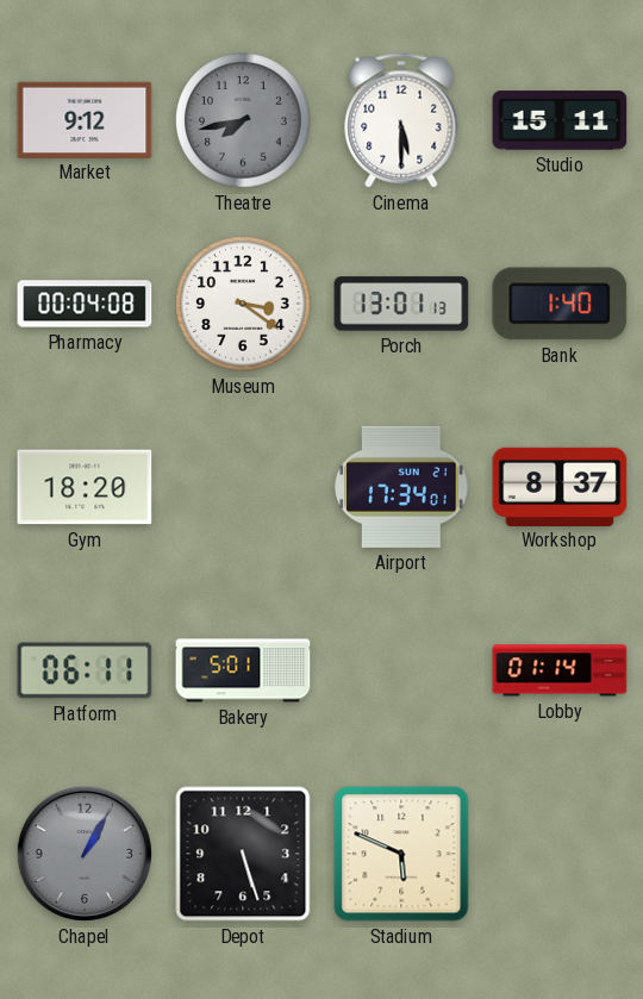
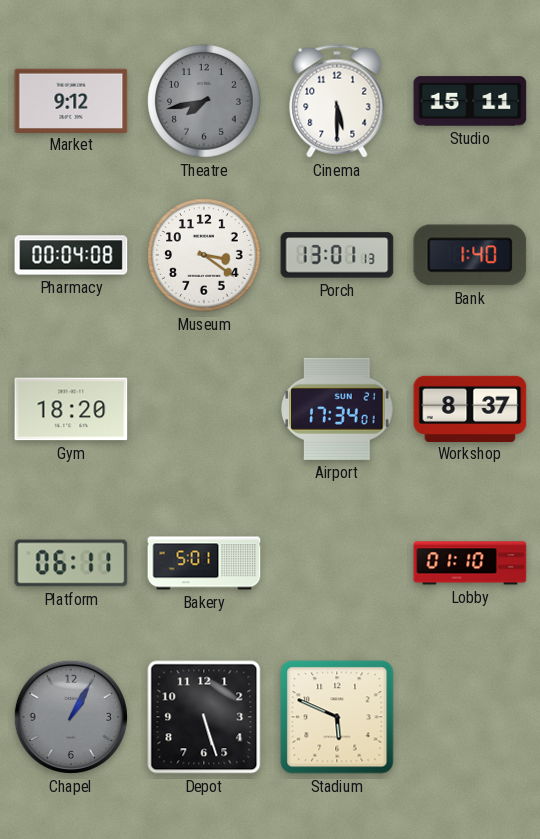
Lobby: 01:14 -> 01:10 (470, 563)
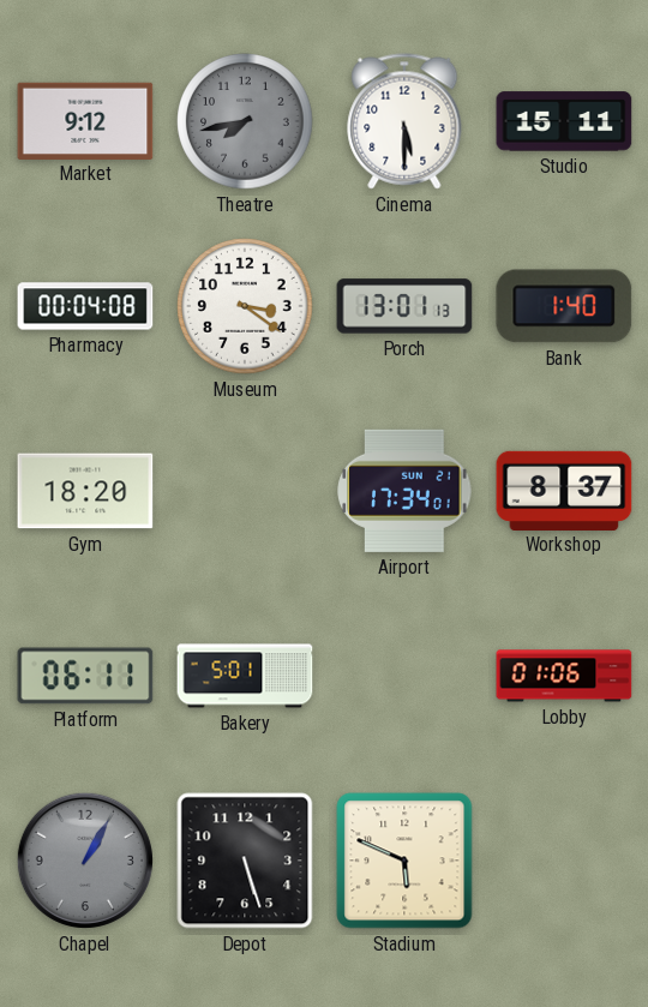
Lobby: 01:10 -> 01:06 (564, 676)
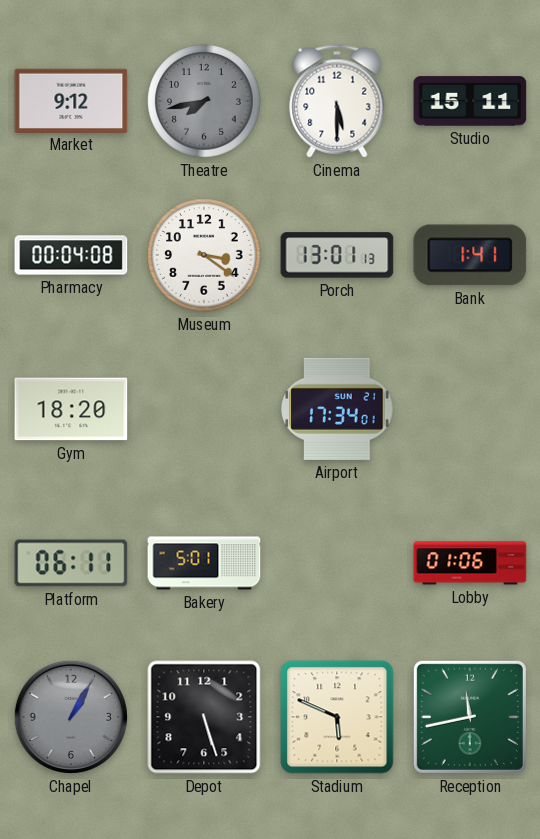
Bank: 1:40 -> 1:41 (470, 255)
Workshop: 8:37 -> none (564, 490)
Reception: none -> 11:43 (470, 717)
